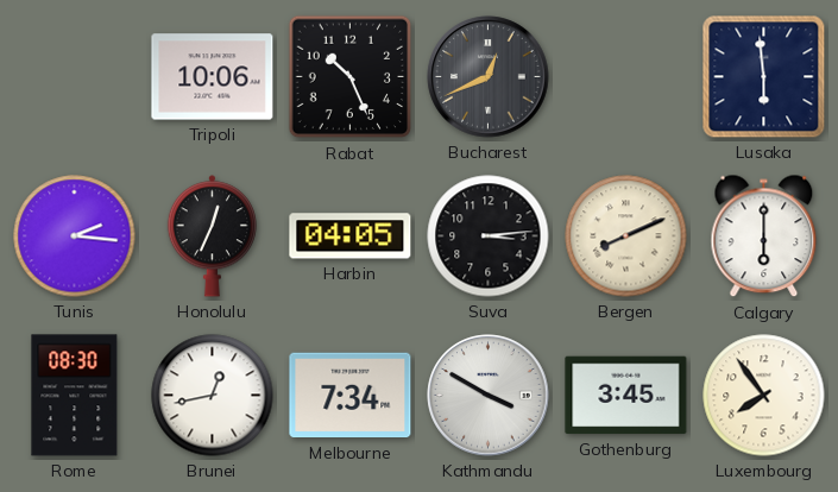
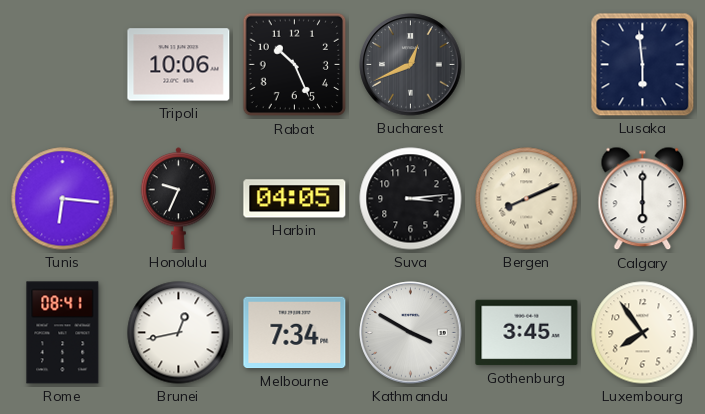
Tunis: 2:16 -> 6:16 (63, 199)
Honolulu: 12:34 -> 9:34 (178, 199)
Rome: 08:30 -> 08:41 (63, 333)
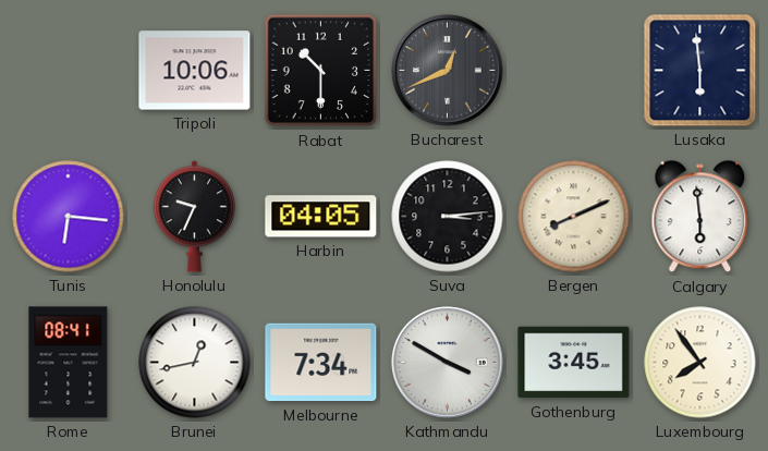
Rabat: 10:26 -> 10:30 (321, 71)
Calgary: 6:00 -> 5:59 (700, 217)
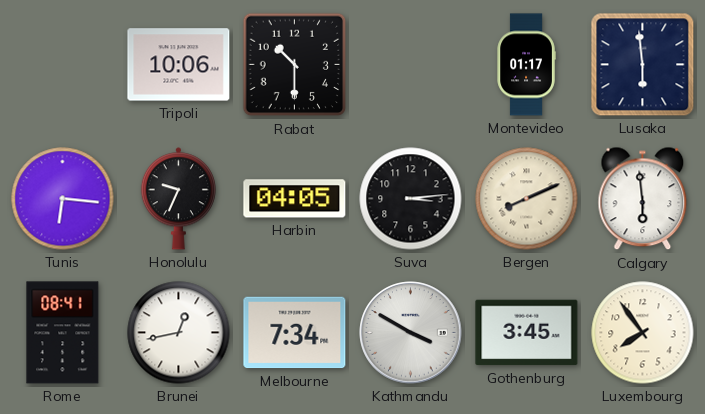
Bucharest: 12:41 -> none (448, 71)
Montevideo: none -> 01:17 (526, 65)
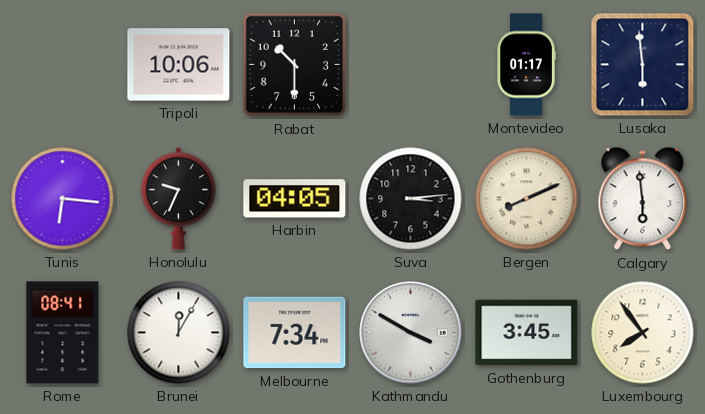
Brunei: 12:43 -> 12:05 (179, 333)
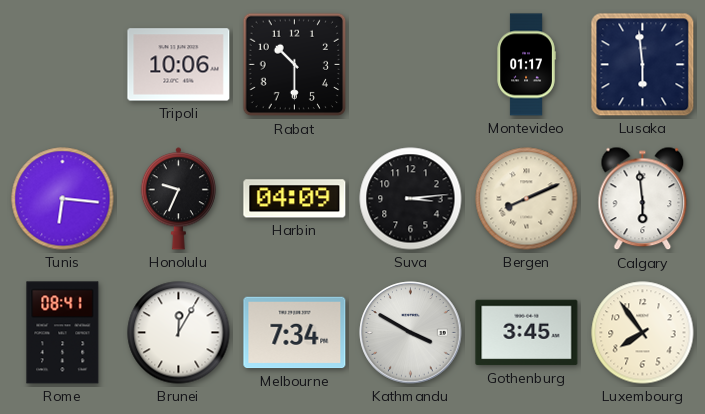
Harbin: 04:05 -> 04:09 (295, 199)
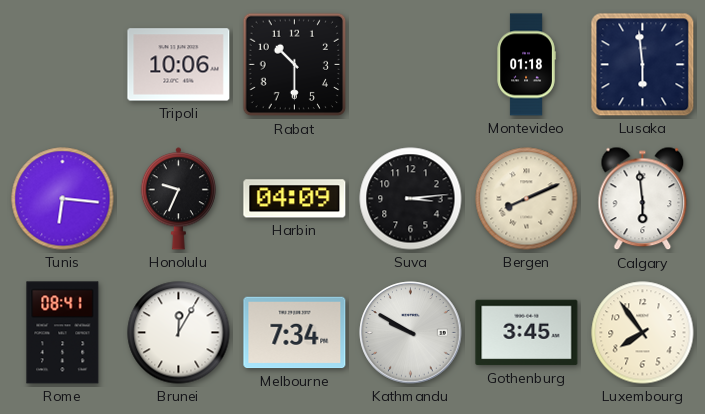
Montevideo: 01:17 -> 01:18 (526, 65)
Kathmandu: 3:50 -> 9:50 (411, 333)
